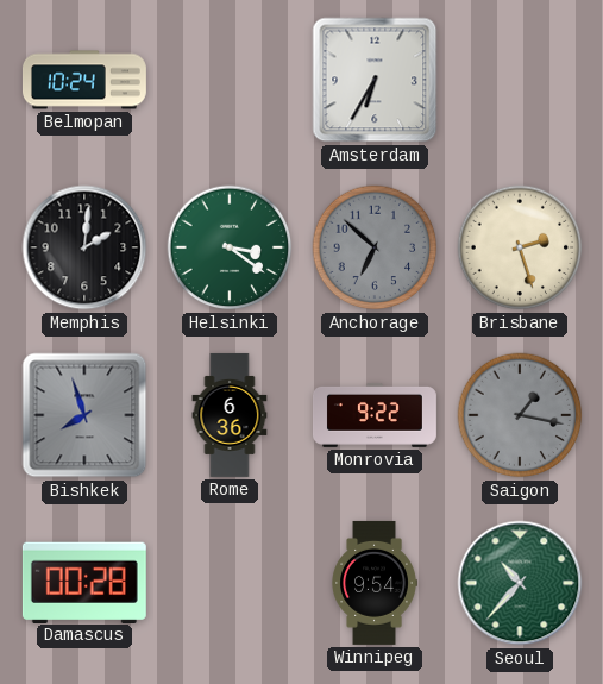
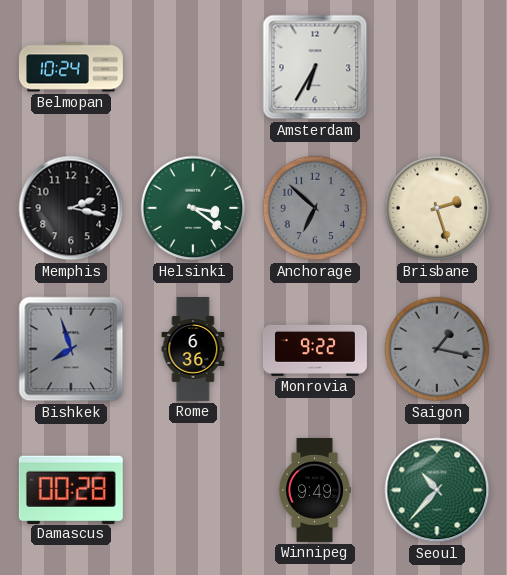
Memphis: 2:01 -> 2:17 (71, 208)
Winnipeg: 9:54 -> 9:49 (315, 490)
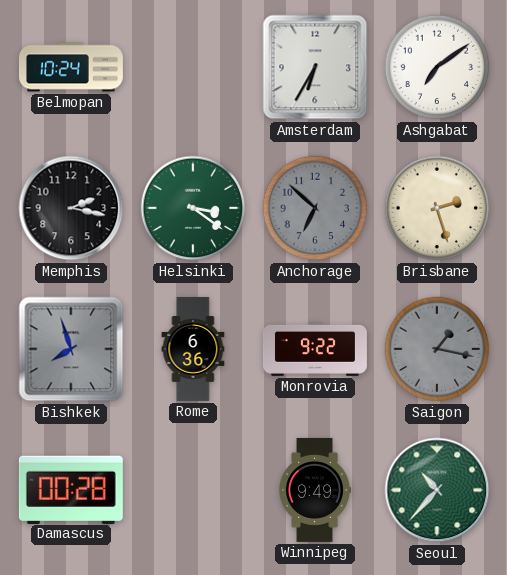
Ashgabat: none -> 7:09 (437, 67)
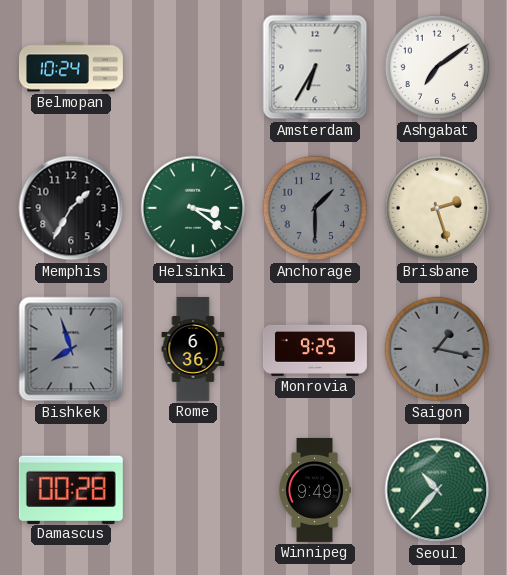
Memphis: 2:17 -> 1:35 (71, 208)
Anchorage: 6:52 -> 1:30 (315, 208)
Monrovia: 9:22 -> 9:25 (315, 349)
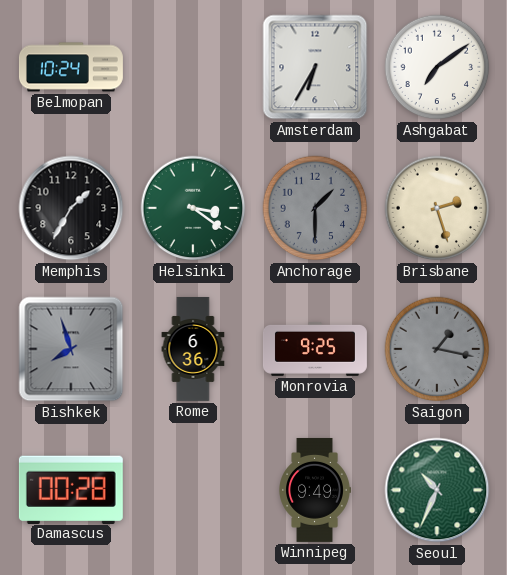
Seoul: 10:37 -> 10:34 (437, 490)
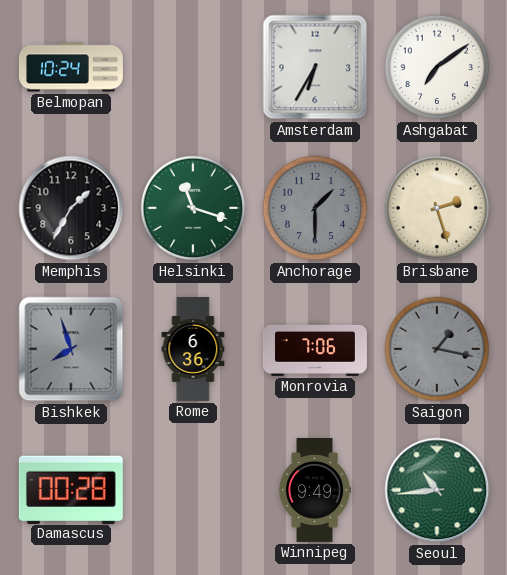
Helsinki: 3:21 -> 11:18 (193, 208)
Monrovia: 9:25 -> 7:06 (315, 349)
Seoul: 10:34 -> 10:44 (437, 490)
